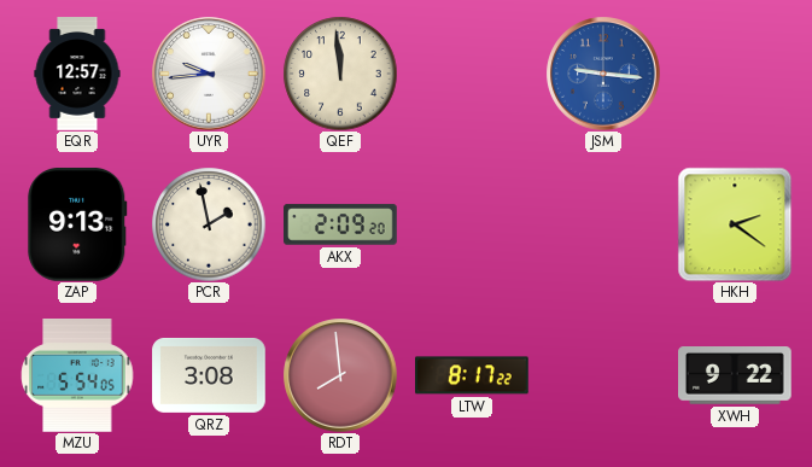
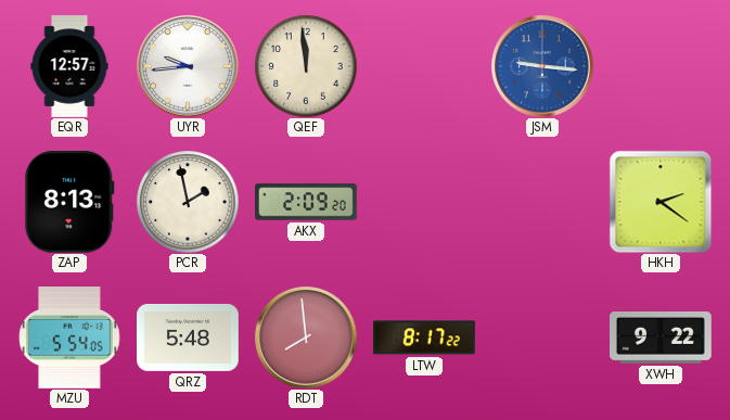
ZAP: 9:13 -> 8:13 (69, 202)
QRZ: 3:08 -> 5:48 (188, 338)
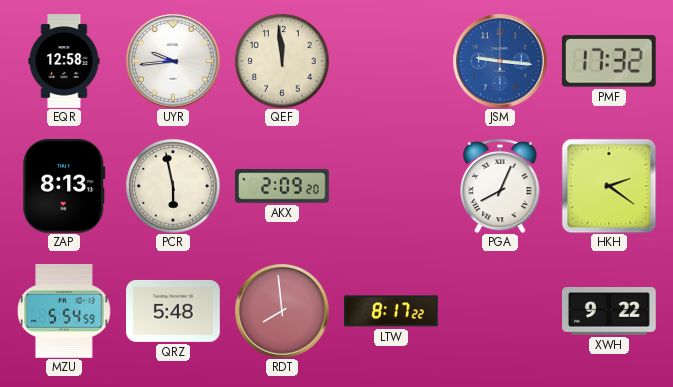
EQR: 12:57 -> 12:58 (64, 61)
PMF: none -> 17:32 (609, 61)
PCR: 1:58 -> 5:58 (173, 186)
PGA: none -> 8:04 (500, 186)
MZU: 5:54:05 -> 5:54:59 (64, 311)
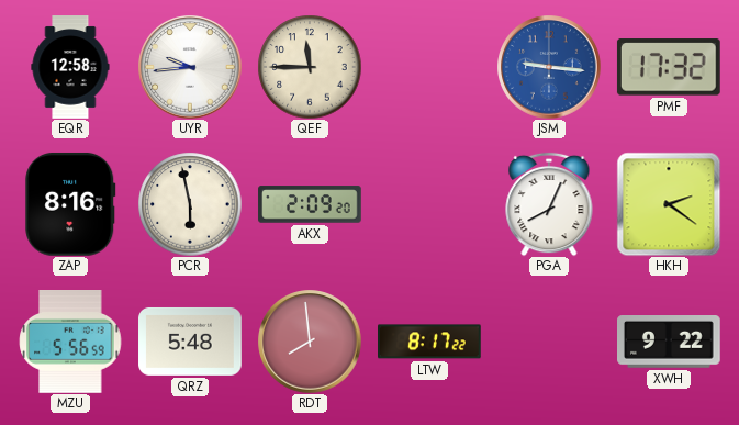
QEF: 11:59 -> 11:45 (310, 67)
ZAP: 8:13 -> 8:16 (70, 204)
MZU: 5:54 -> 5:56 (70, 342)
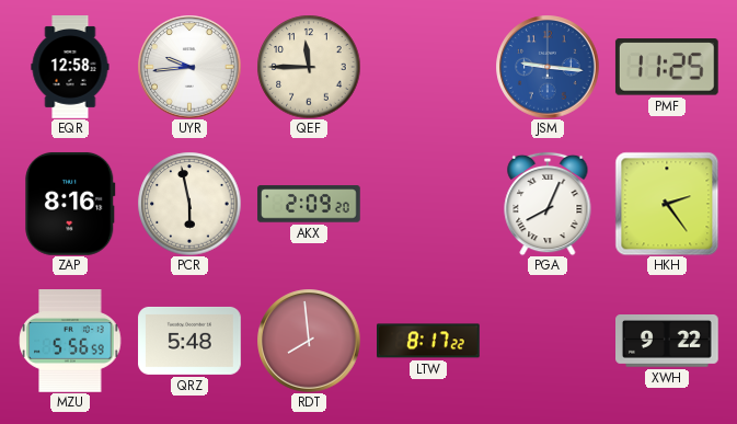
PMF: 17:32 -> 11:25 (667, 67)
HKH: 2:21 -> 2:24 (667, 204)
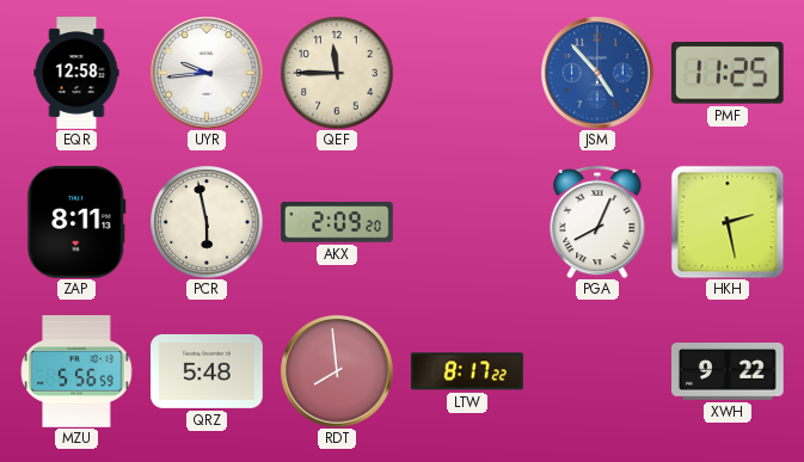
JSM: 9:16 -> 4:53 (597, 73)
ZAP: 8:16 -> 8:11 (76, 222)
HKH: 2:24 -> 2:28 (728, 222)
